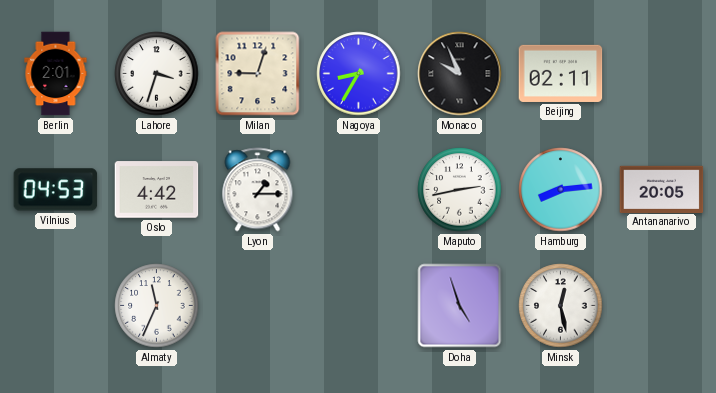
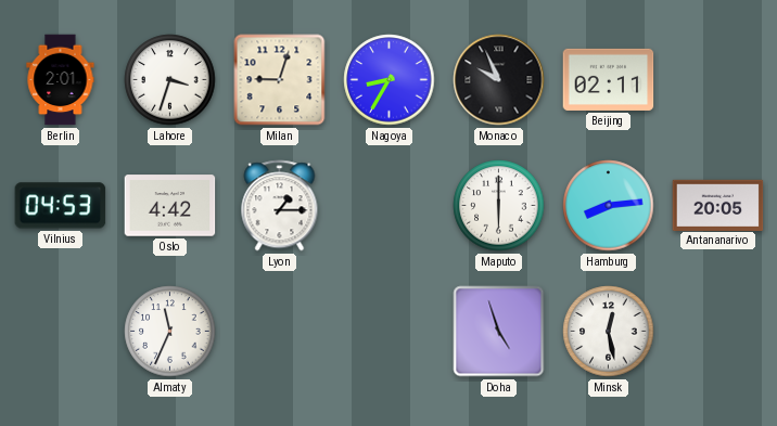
Maputo: 2:43 -> 6:00 (499, 206)
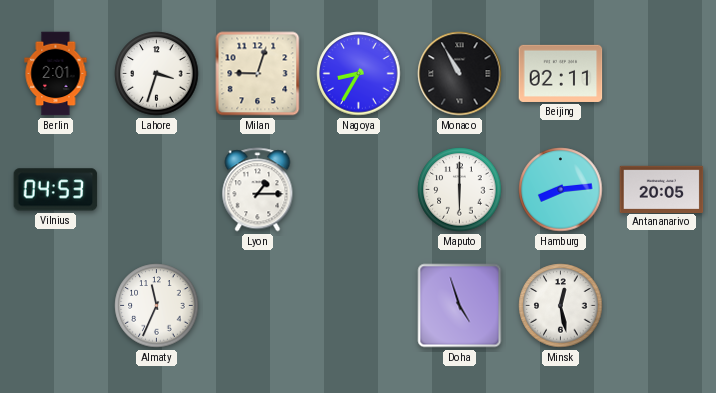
Monaco: 9:56 -> 10:55 (460, 74)
Oslo: 4:42 -> none (170, 206)
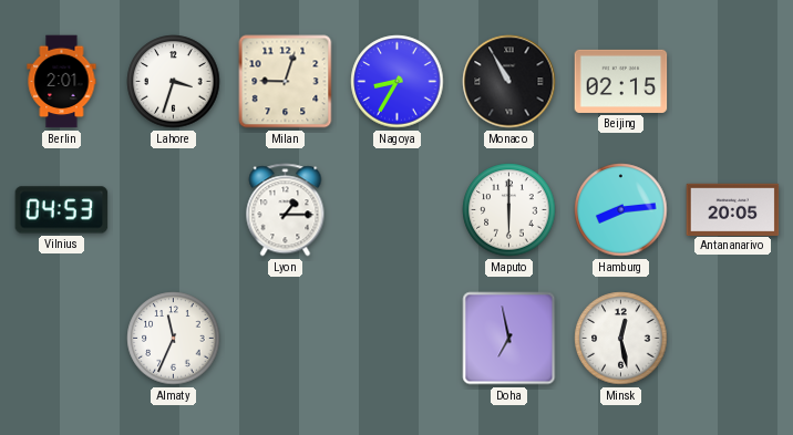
Beijing: 02:11 -> 02:15 (621, 81)
Doha: 4:57 -> 6:58 (509, 339)
